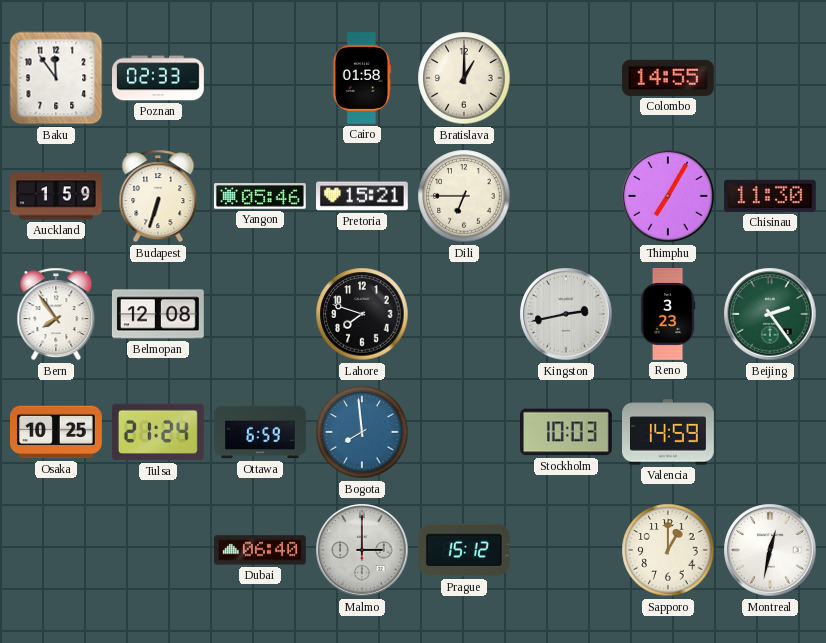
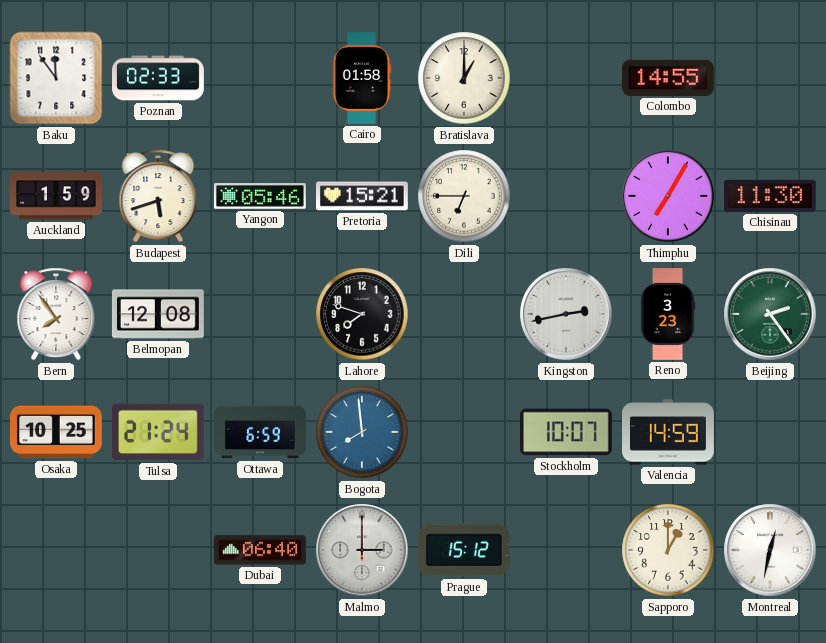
Budapest: 6:33 -> 5:42 (158, 196)
Stockholm: 10:03 -> 10:07 (566, 432)
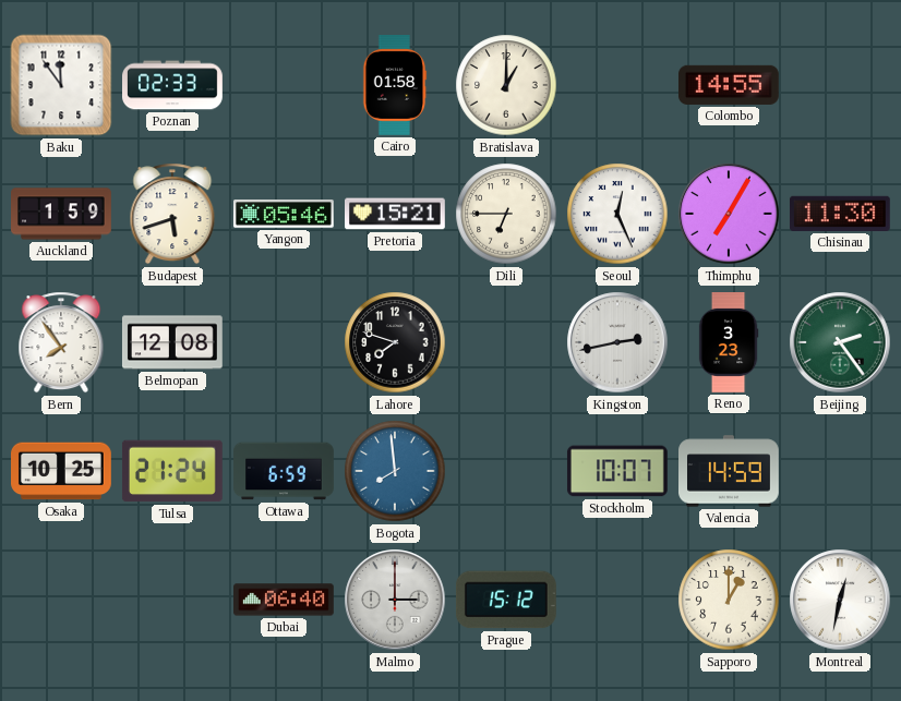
Seoul: none -> 12:26 (617, 214)
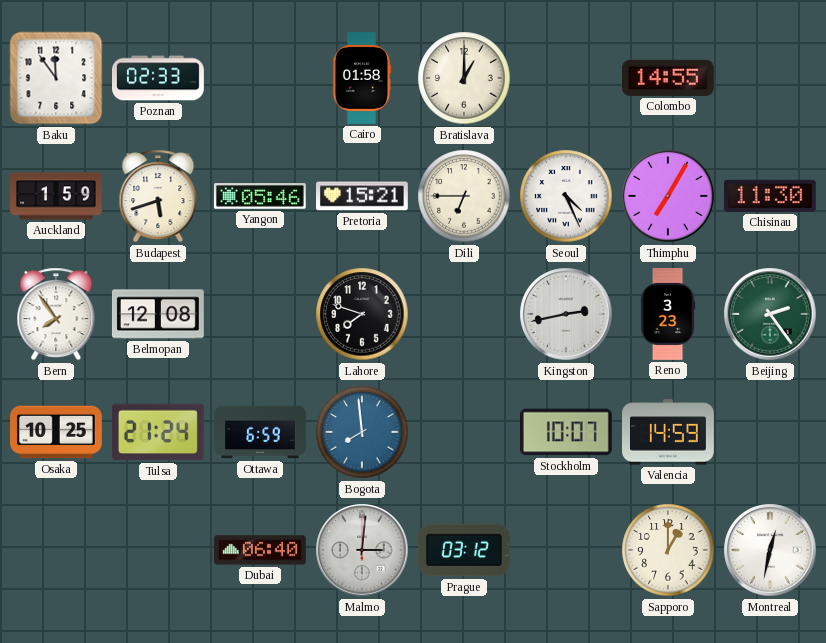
Seoul: 12:26 -> 4:26 (566, 196)
Malmo: 3:00 -> 3:01 (362, 550)
Prague: 15:12 -> 03:12 (464, 550)
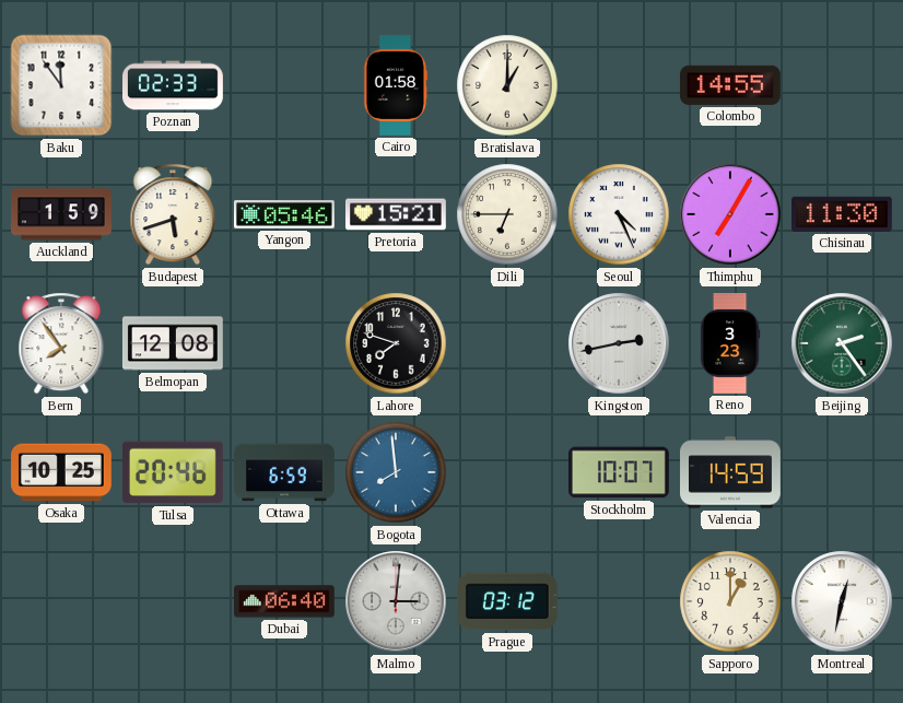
Tulsa: 21:24 -> 20:46 (173, 472)
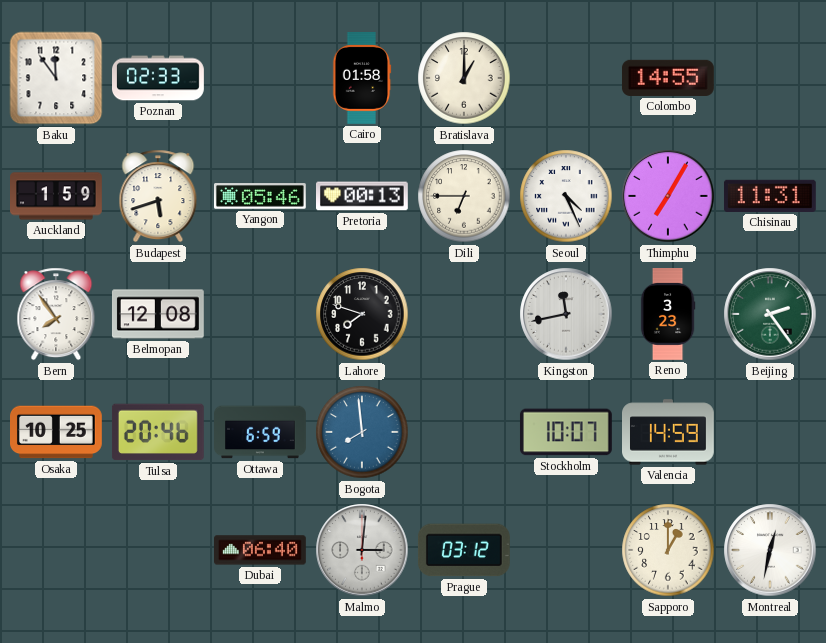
Pretoria: 15:21 -> 00:13 (363, 196)
Chisinau: 11:30 -> 11:31 (770, 196)
Kingston: 2:43 -> 11:43 (566, 314)
